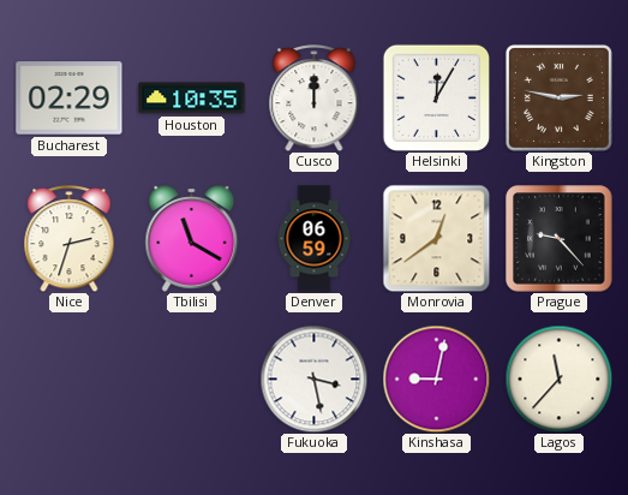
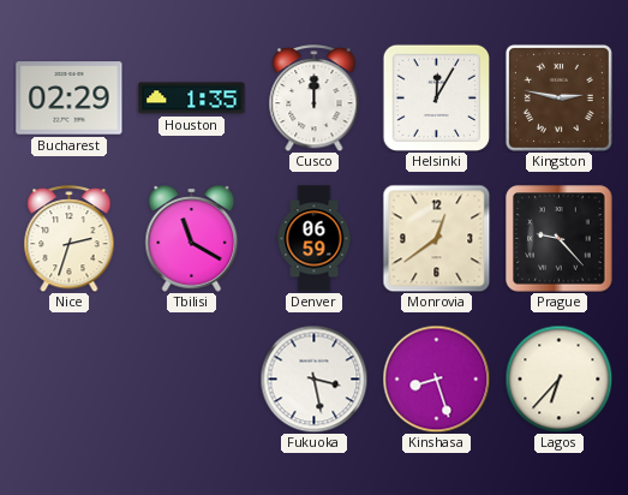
Houston: 10:35 -> 1:35 (192, 99)
Kinshasa: 9:02 -> 8:27 (436, 378)
Lagos: 11:37 -> 6:37 (558, 378)
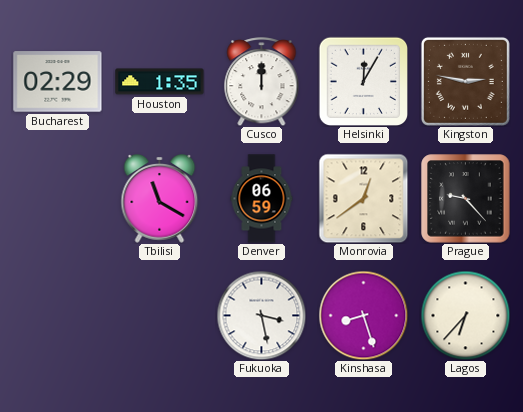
Nice: 2:33 -> none (70, 239)
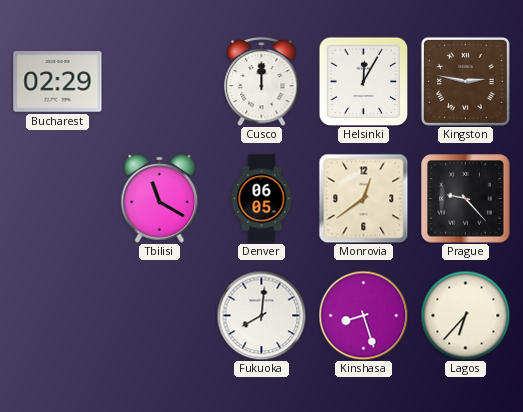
Houston: 1:35 -> none (160, 82)
Denver: 06:59 -> 06:05 (262, 199)
Fukuoka: 3:28 -> 8:01 (261, 315)
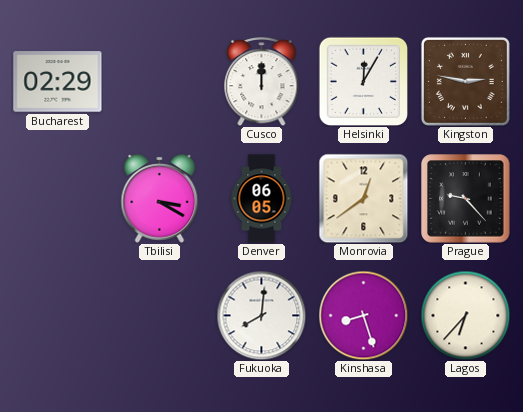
Tbilisi: 11:20 -> 3:20 (160, 199)
